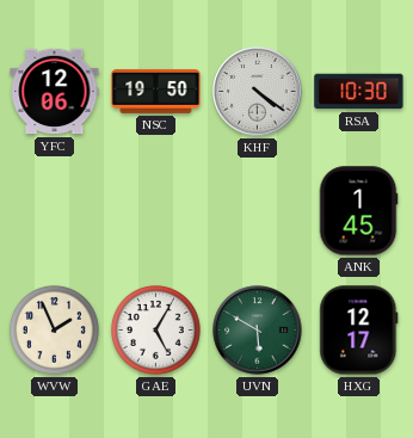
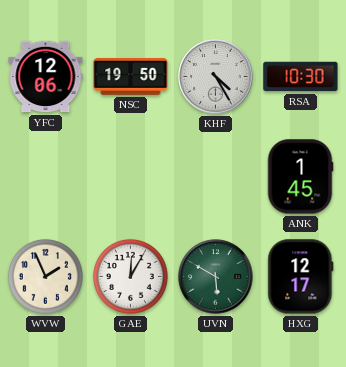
KHF: 4:21 -> 4:25 (216, 77)
GAE: 5:05 -> 12:05 (130, 276)
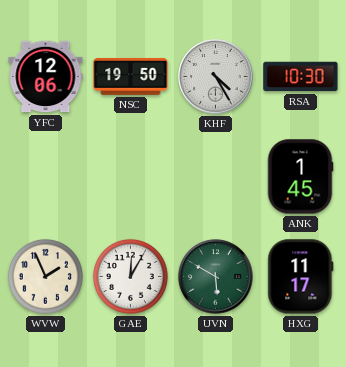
HXG: 12:17 -> 11:17 (301, 277)
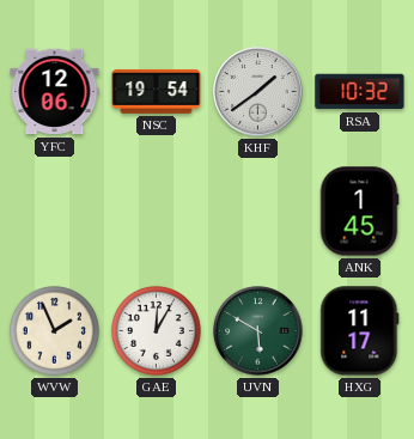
NSC: 19:50 -> 19:54 (157, 91)
KHF: 4:25 -> 1:39 (258, 92)
RSA: 10:30 -> 10:32 (360, 92)
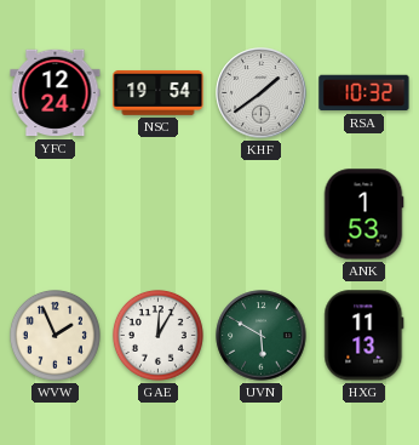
YFC: 12:06 -> 12:24 (56, 93)
ANK: 1:45 -> 1:53 (363, 215)
HXG: 11:17 -> 11:13 (365, 336)
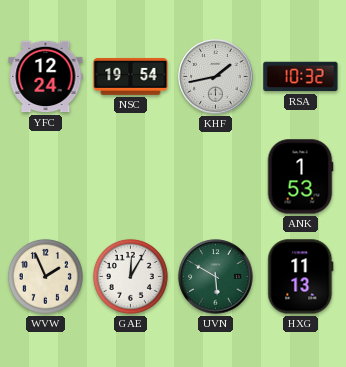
KHF: 1:39 -> 1:43 (216, 77)
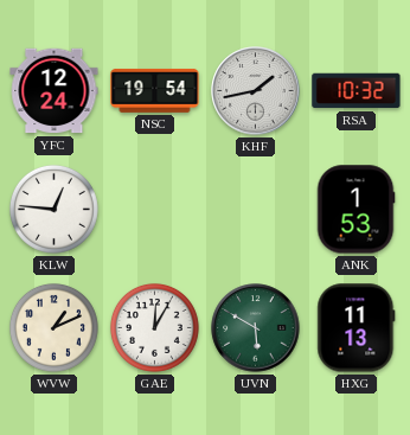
KLW: none -> 12:46 (53, 209)
WVW: 1:56 -> 1:11 (53, 327)
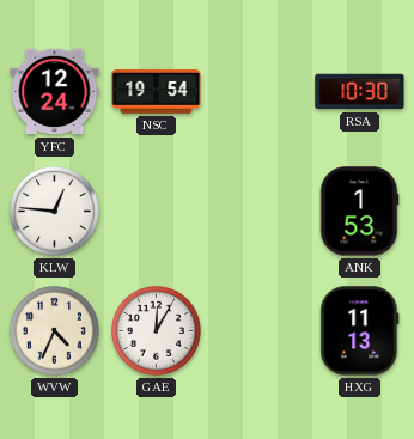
KHF: 1:43 -> none (256, 91)
RSA: 10:32 -> 10:30 (360, 92)
WVW: 1:11 -> 4:34 (54, 330)
UVN: 5:50 -> none (256, 328)
